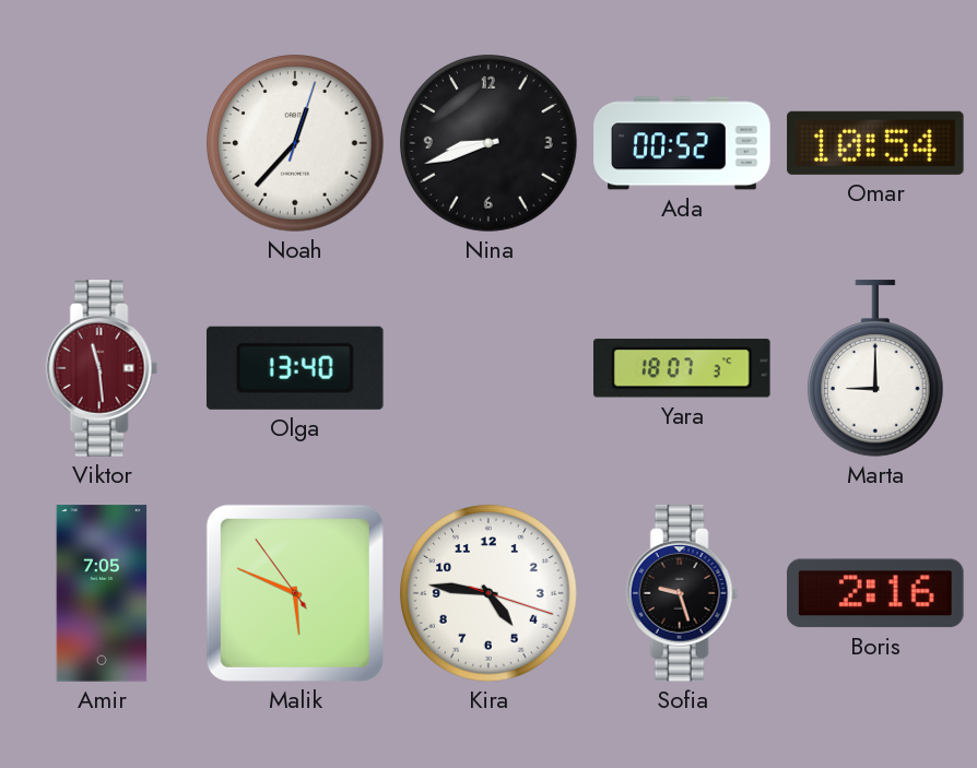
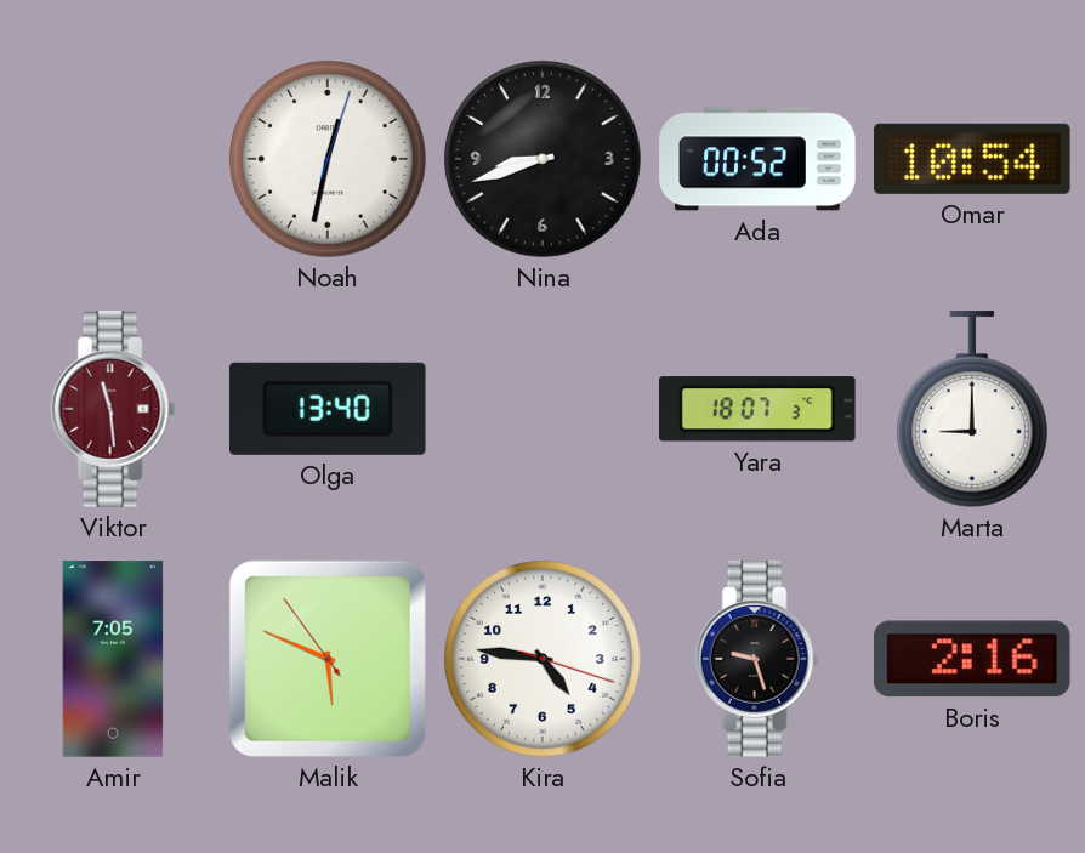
Noah: 12:37 -> 12:32 (329, 160)
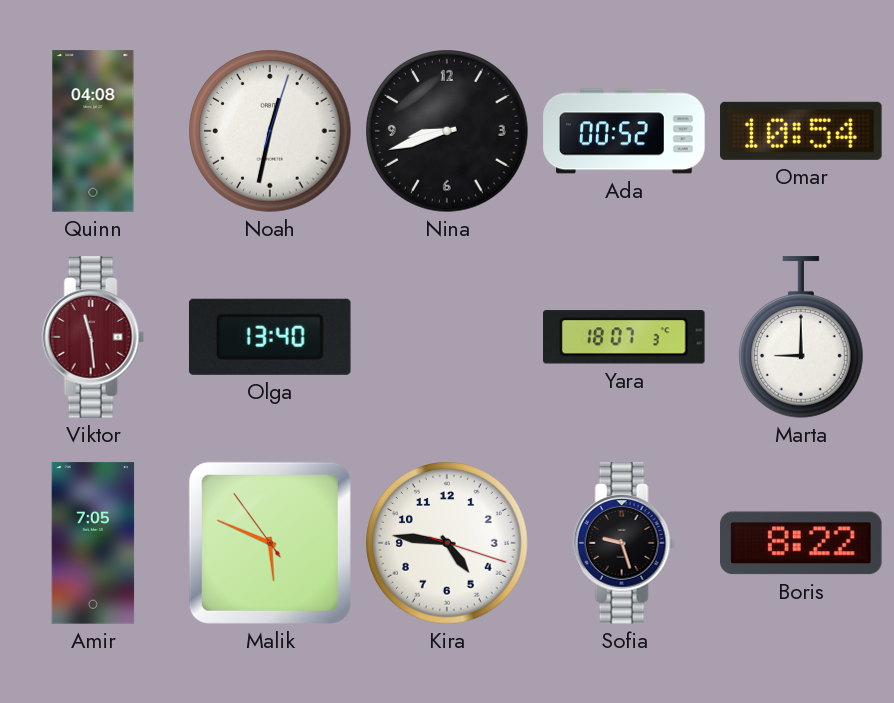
Quinn: none -> 04:08 (93, 131)
Boris: 2:16 -> 8:22 (802, 543)
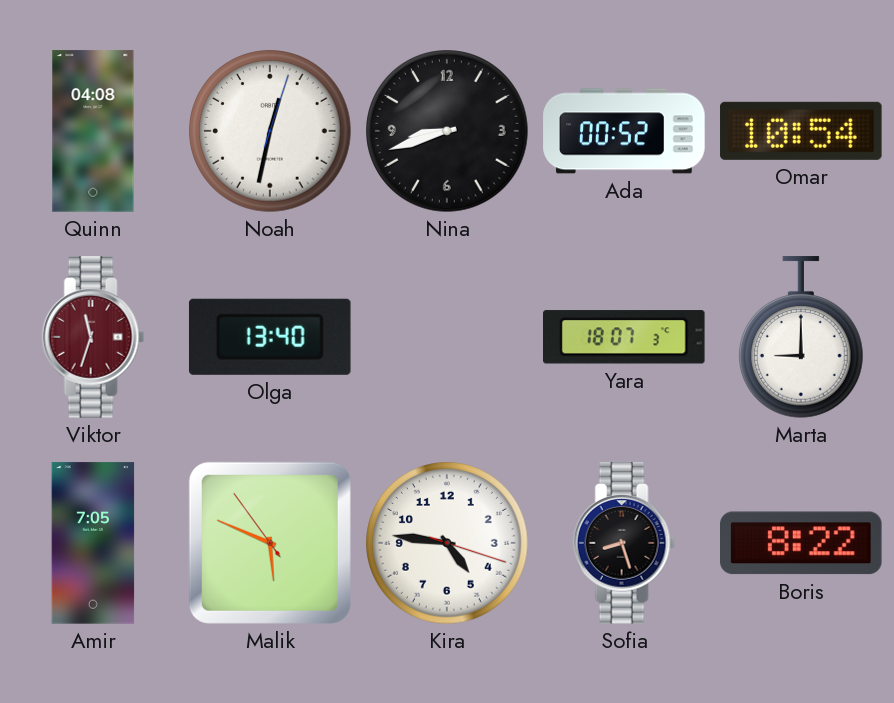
Viktor: 11:29 -> 11:33 (93, 337)
Sofia: 9:27 -> 8:27 (624, 543)
